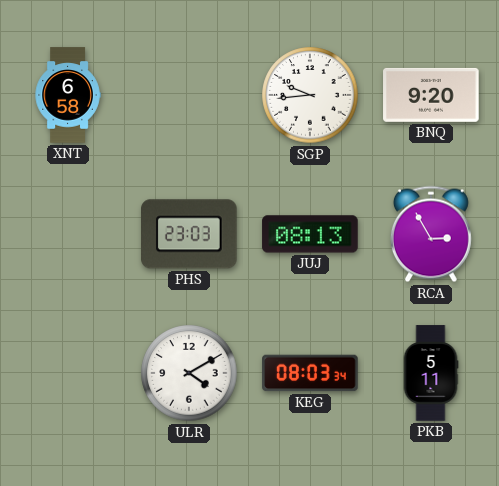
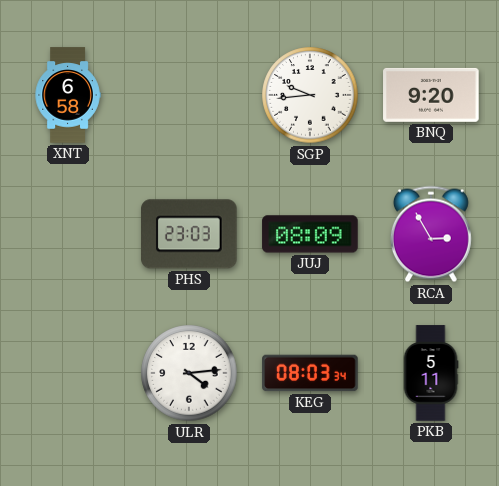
JUJ: 08:13 -> 08:09 (310, 234)
ULR: 4:10 -> 4:14 (189, 373)
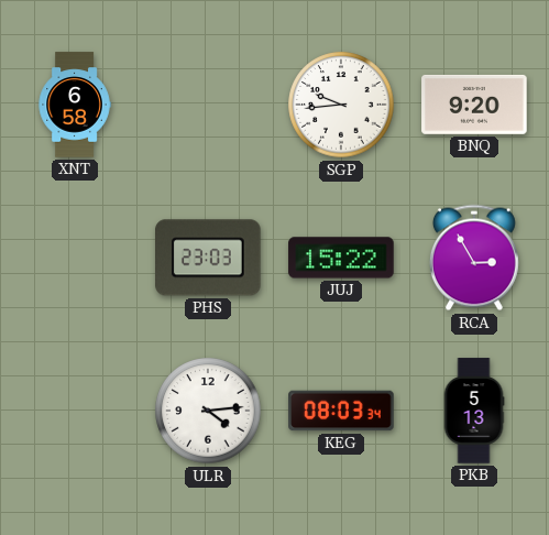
JUJ: 08:09 -> 15:22 (341, 258)
PKB: 5:11 -> 5:13 (474, 411)
